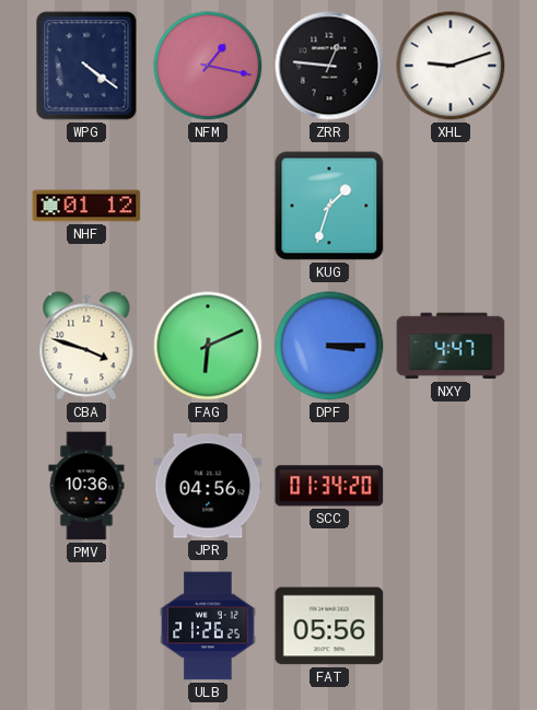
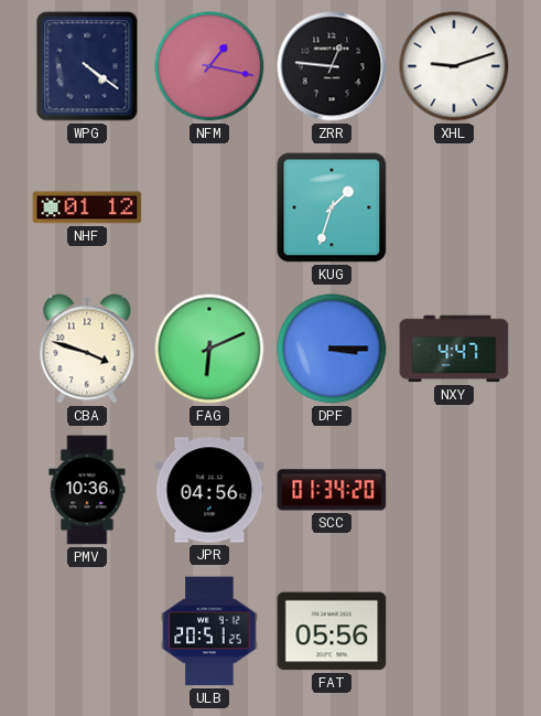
ULB: 21:26 -> 20:51 (209, 631)
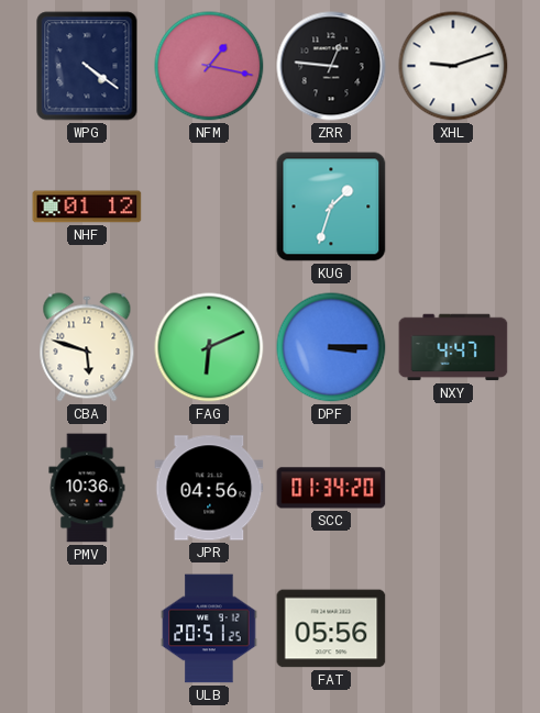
CBA: 3:48 -> 5:48 (87, 347)
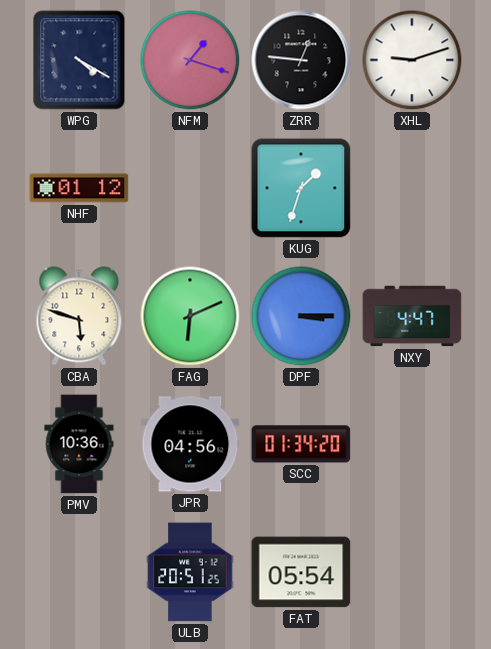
WPG: 4:21 -> 4:20 (79, 60)
NFM: 1:17 -> 1:18 (190, 60)
FAT: 05:56 -> 05:54 (301, 572)
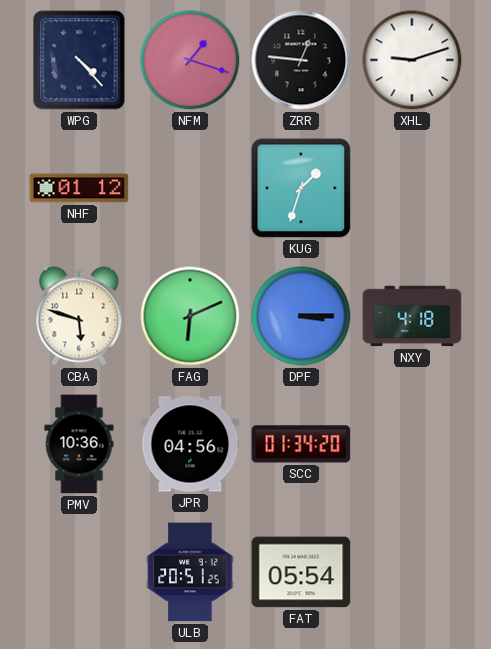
WPG: 4:20 -> 4:23 (79, 60)
NXY: 4:47 -> 4:18 (412, 316)
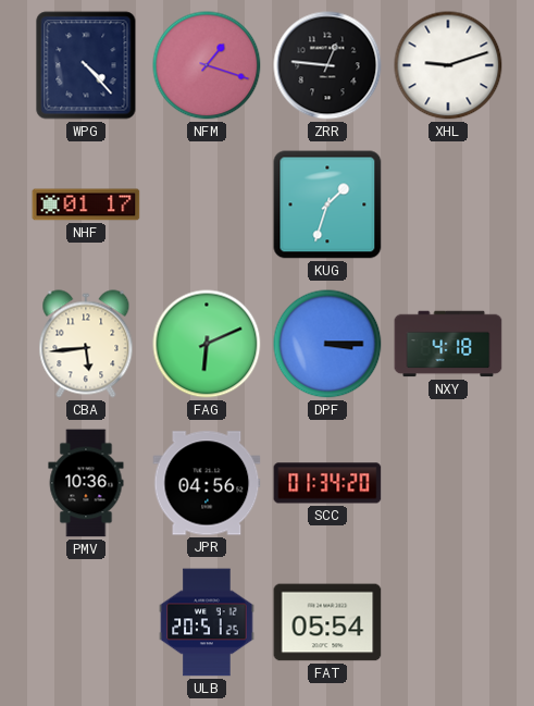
NHF: 01:12 -> 01:17 (86, 205)
CBA: 5:48 -> 5:44 (86, 344)
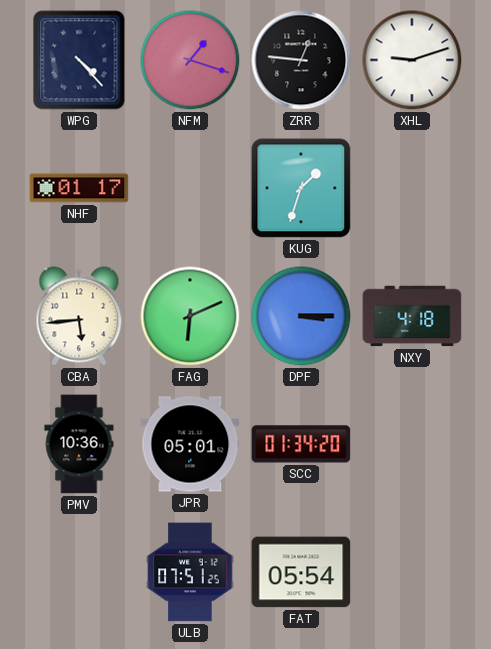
JPR: 04:56 -> 05:01 (190, 444)
ULB: 20:51 -> 07:51 (190, 572)
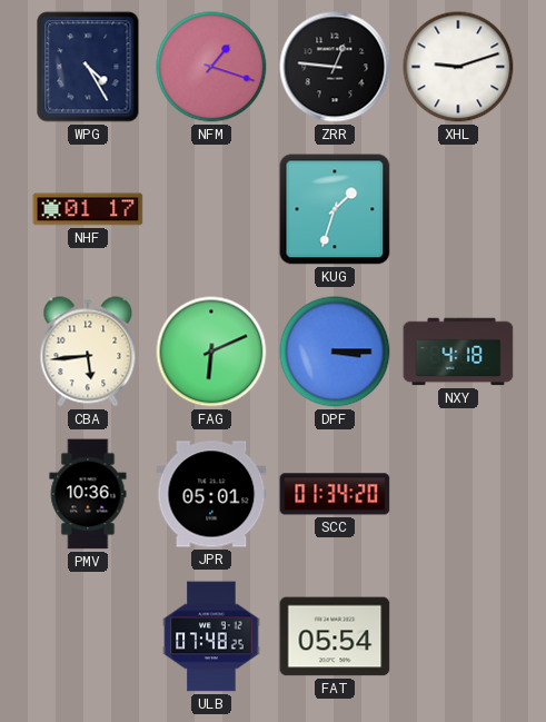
WPG: 4:23 -> 4:25 (88, 67)
ULB: 07:51 -> 07:48 (211, 636)
